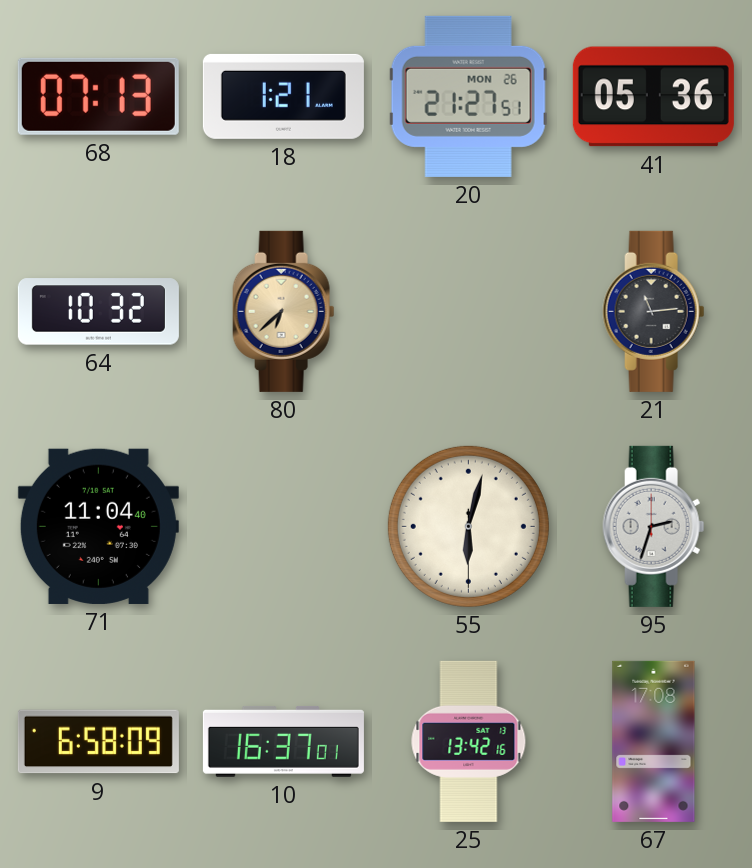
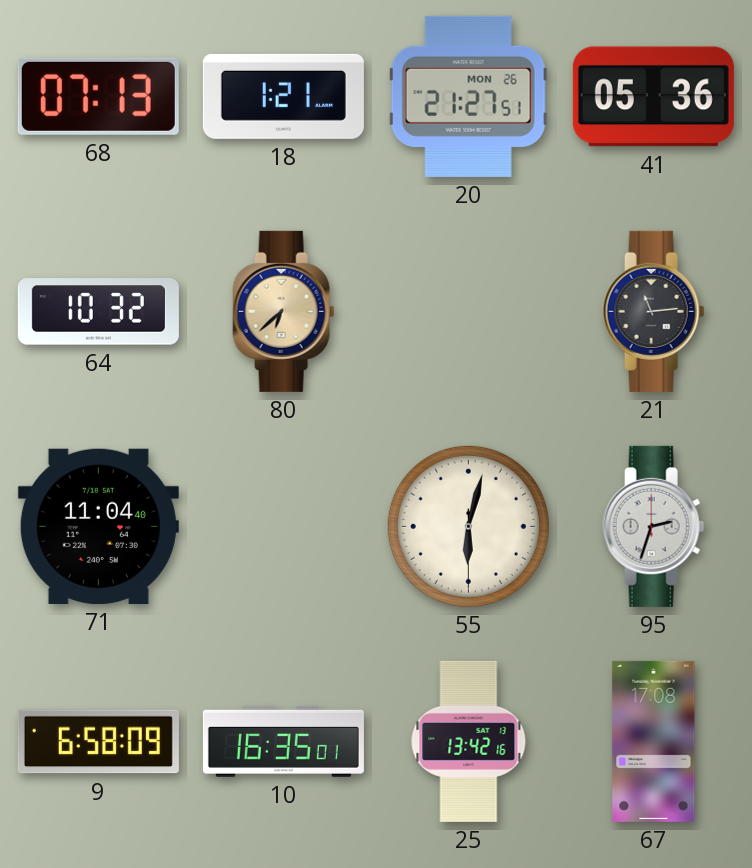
10: 16:37 -> 16:35 (283, 741)
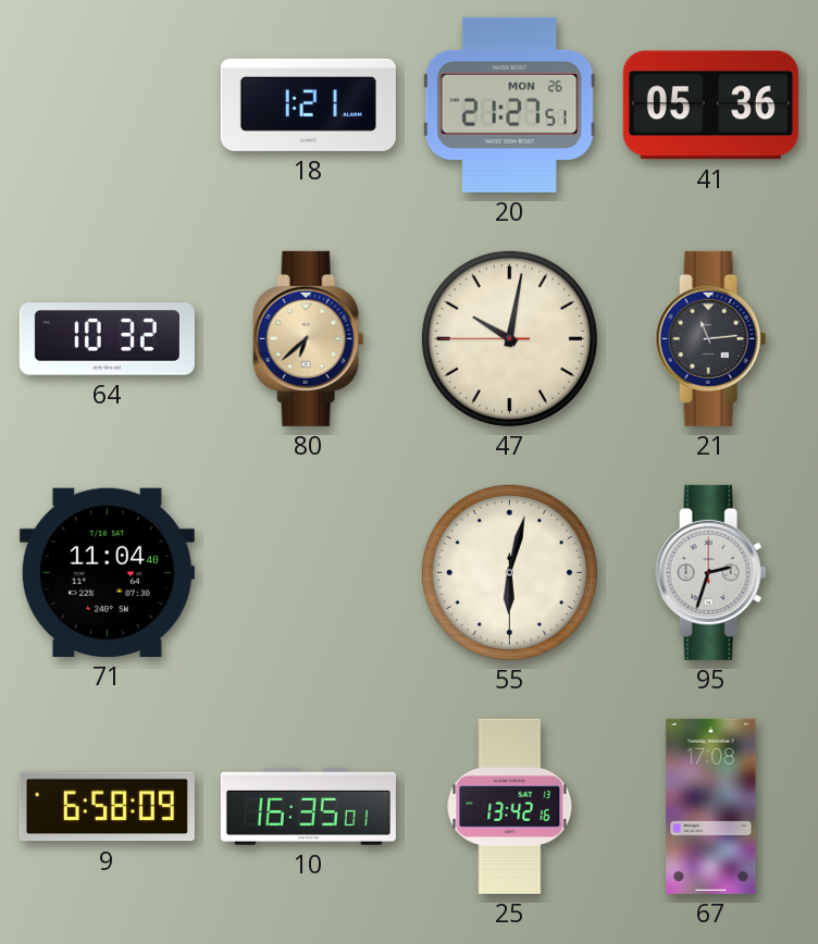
68: 07:13 -> none (98, 96)
47: none -> 10:01 (509, 338)
